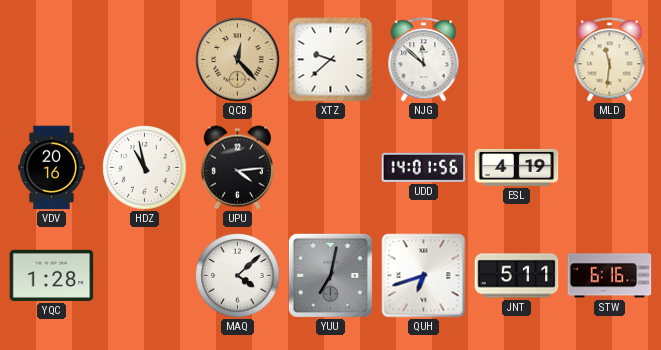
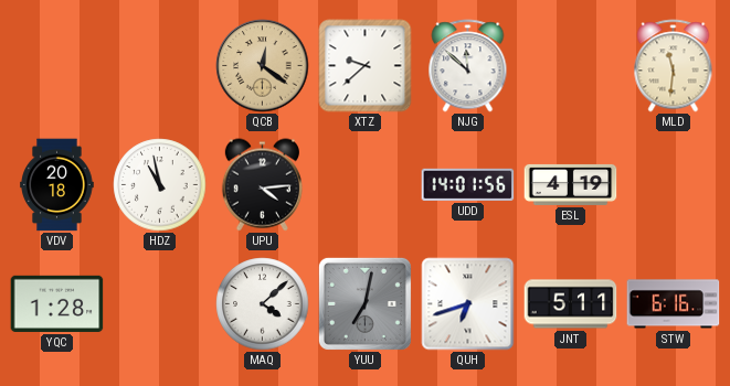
QCB: 12:23 -> 12:21 (263, 66)
VDV: 20:16 -> 20:18 (57, 185)
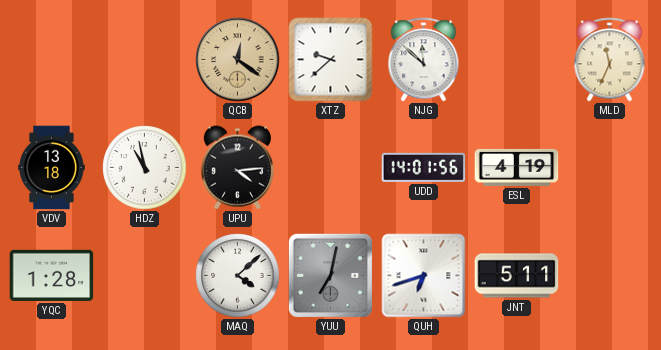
MLD: 11:31 -> 11:34 (610, 60)
VDV: 20:18 -> 13:18 (52, 168)
STW: 6:16 -> none (674, 304)
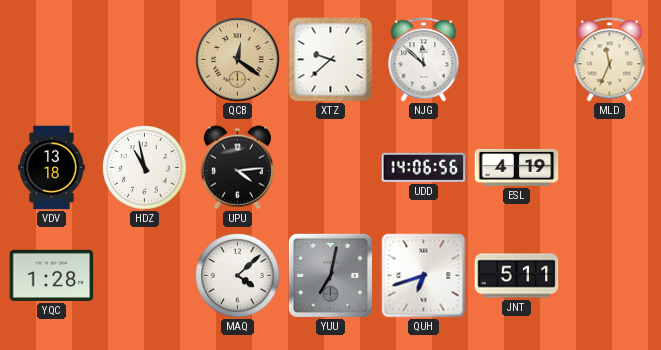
UDD: 14:01 -> 14:06 (424, 167)
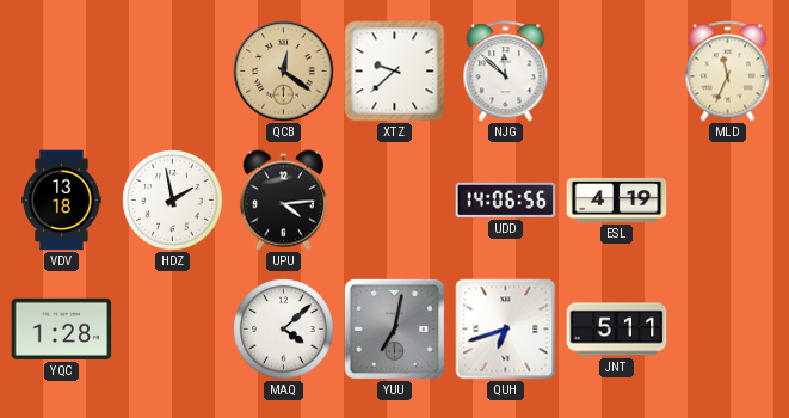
HDZ: 10:58 -> 1:58 (173, 201)
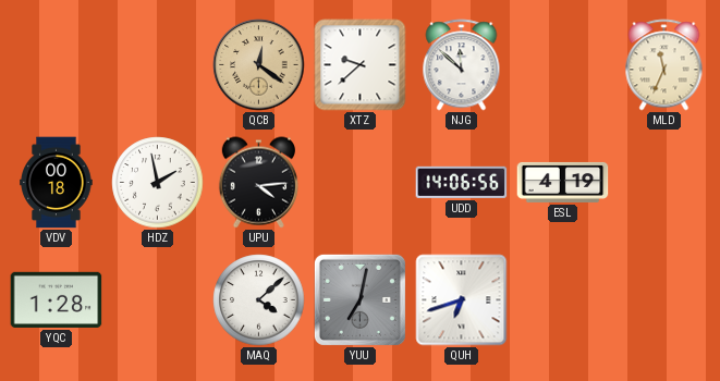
VDV: 13:18 -> 00:18 (57, 183)
JNT: 5:11 -> none (617, 330)
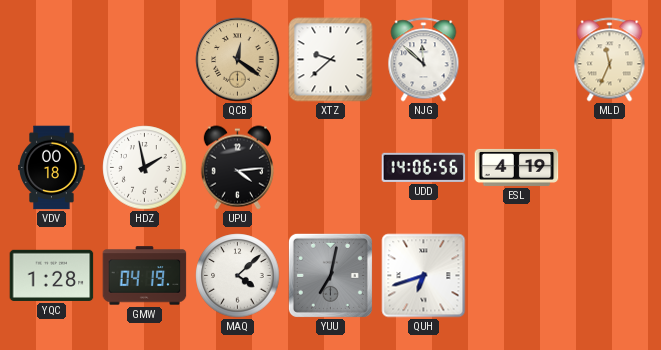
GMW: none -> 04:19 (145, 276)
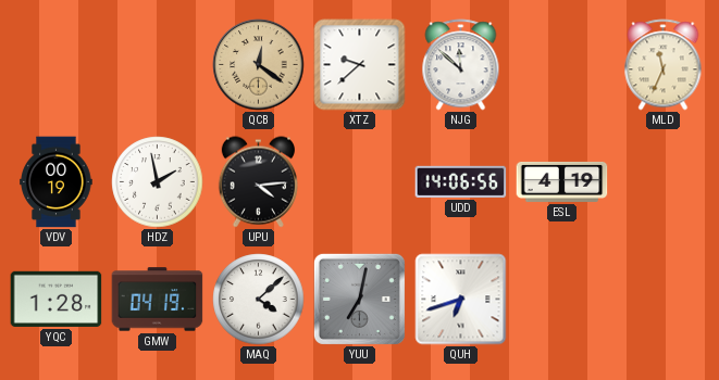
VDV: 00:18 -> 00:19 (57, 182)
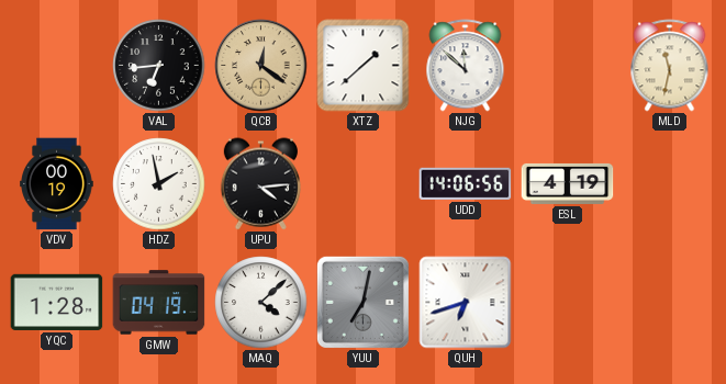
VAL: none -> 6:44 (159, 66)
XTZ: 9:38 -> 1:38 (364, 66)
MLD: 11:34 -> 11:32 (670, 66)
